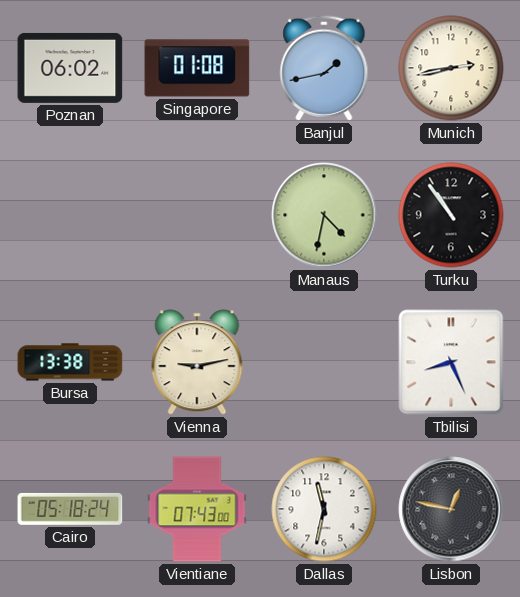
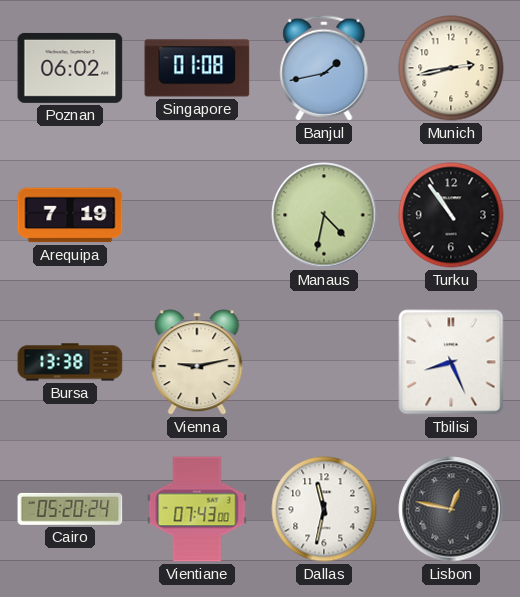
Arequipa: none -> 7:19 (70, 215)
Cairo: 05:18 -> 05:20 (70, 509)
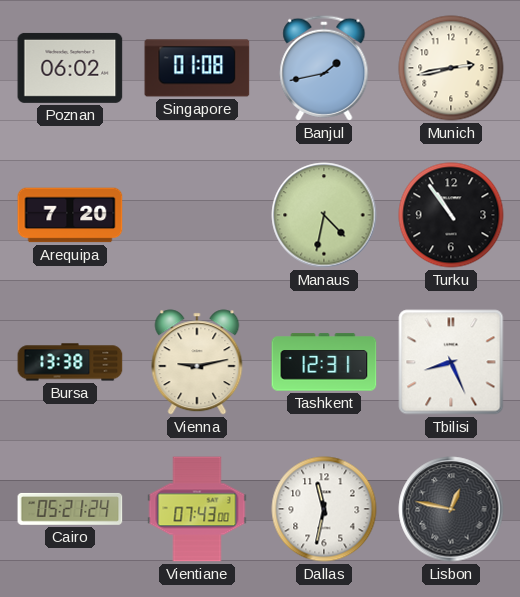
Arequipa: 7:19 -> 7:20 (70, 215)
Tashkent: none -> 12:31 (324, 362)
Cairo: 05:20 -> 05:21 (70, 509)
